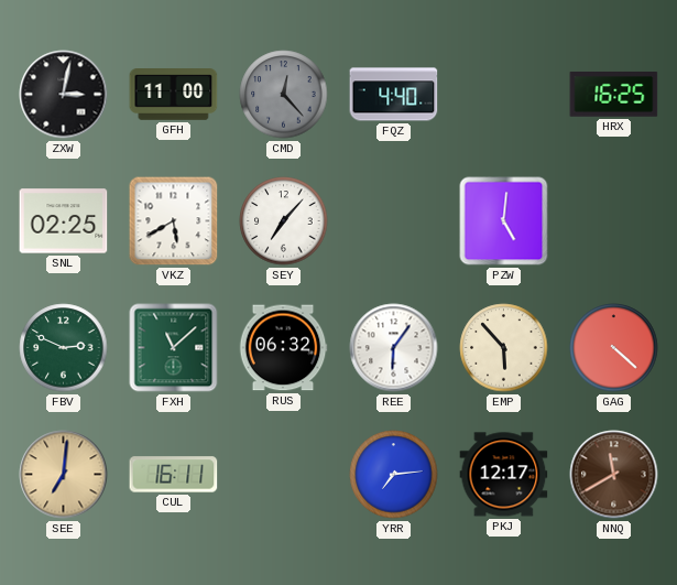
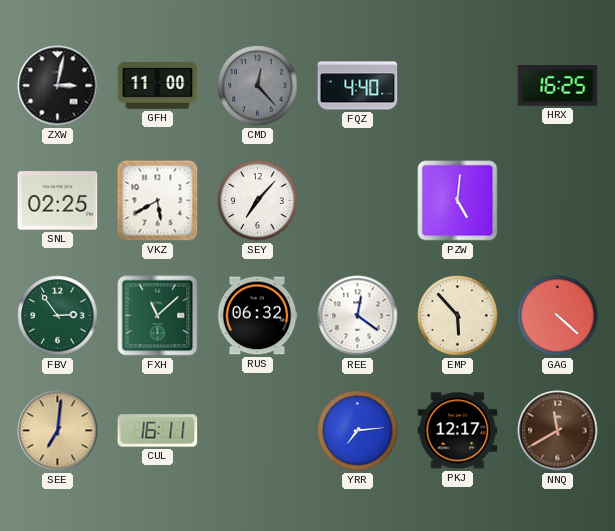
FBV: 2:49 -> 2:54 (58, 316)
REE: 6:06 -> 12:21 (358, 316)
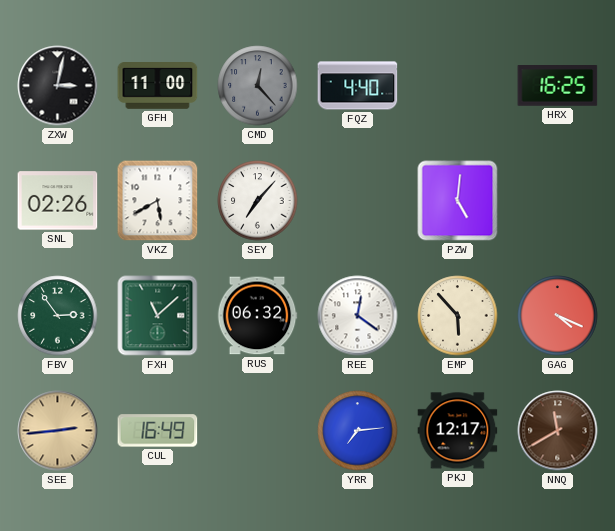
SNL: 02:25 -> 02:26 (58, 201)
GAG: 4:22 -> 4:19 (558, 316)
SEE: 7:01 -> 2:44 (58, 431)
CUL: 16:11 -> 16:49 (158, 431)
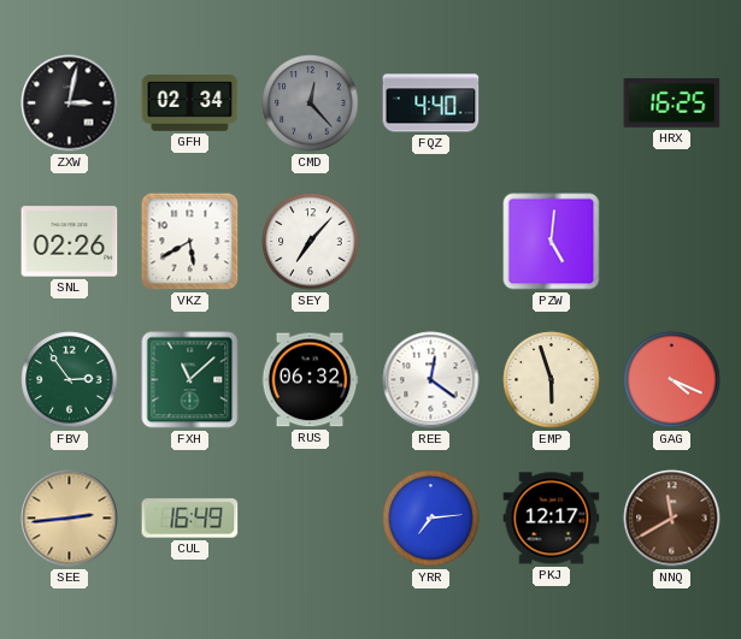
GFH: 11:00 -> 02:34 (190, 103)
EMP: 5:53 -> 5:57 (552, 380)
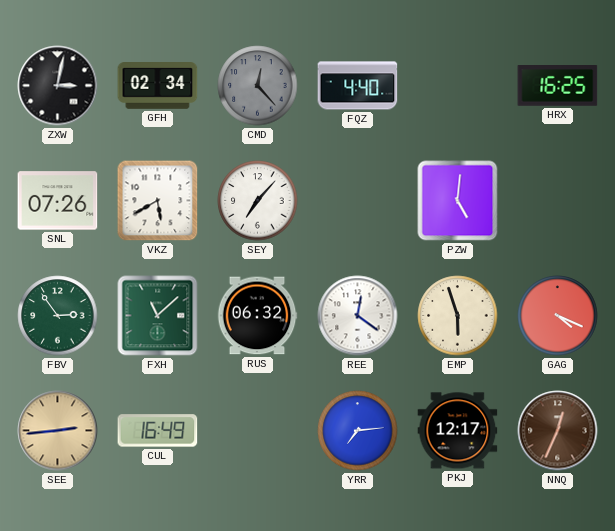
SNL: 02:26 -> 07:26 (58, 201)
NNQ: 11:40 -> 12:34 (558, 431)
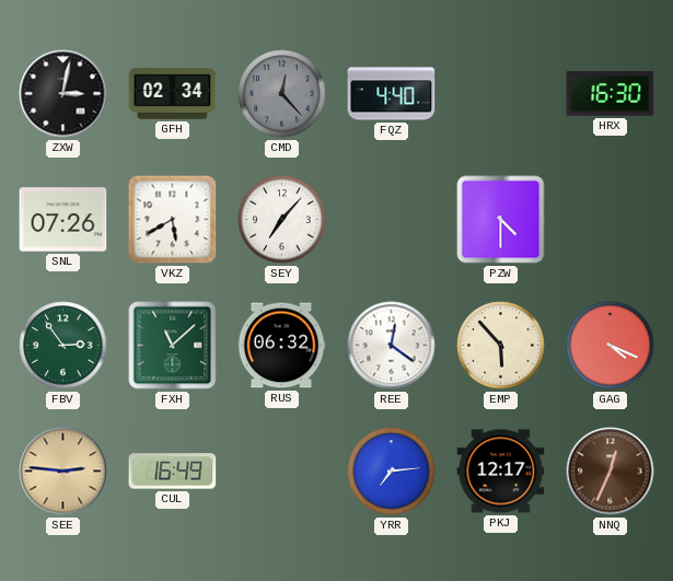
HRX: 16:25 -> 16:30 (611, 94)
PZW: 5:01 -> 4:30 (501, 220)
EMP: 5:57 -> 5:53 (501, 346)
SEE: 2:44 -> 2:46 (63, 472)
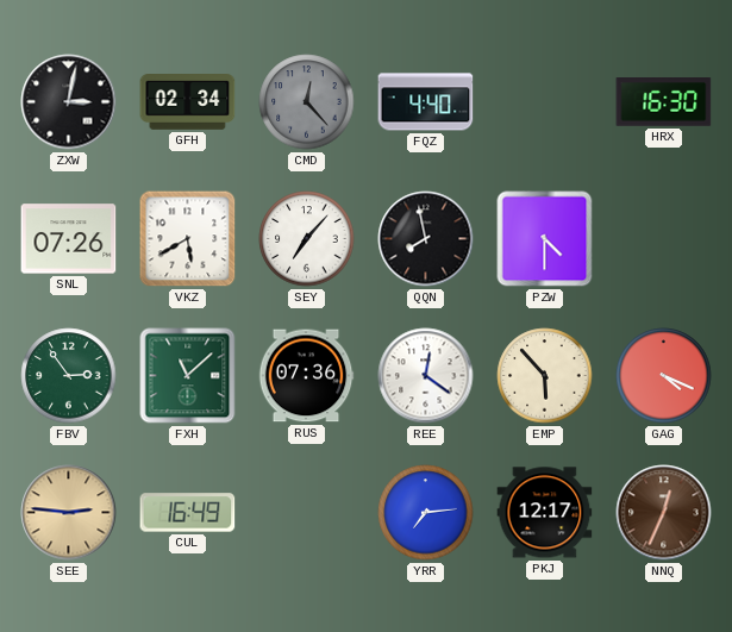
QQN: none -> 7:58 (426, 239)
RUS: 06:32 -> 07:36 (306, 376)
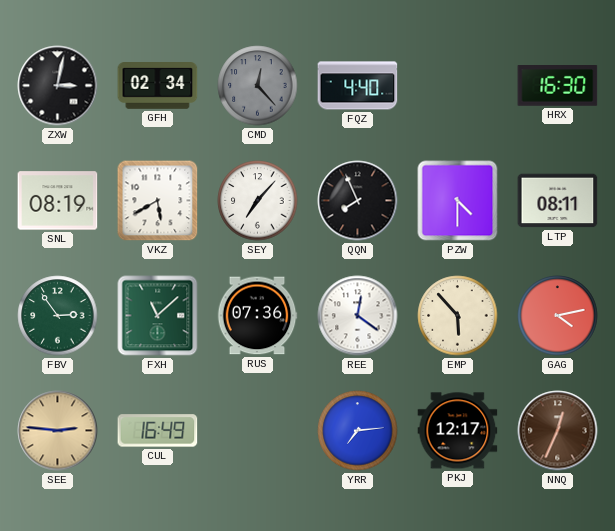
SNL: 07:26 -> 08:19 (58, 201)
QQN: 7:58 -> 7:56 (358, 201)
LTP: none -> 08:11 (558, 201)
GAG: 4:19 -> 4:13 (558, 316)
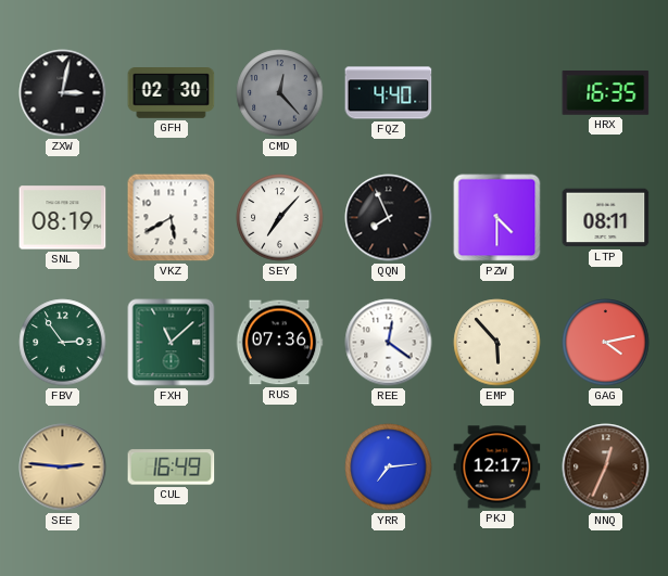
GFH: 02:34 -> 02:30 (172, 93)
HRX: 16:30 -> 16:35 (606, 93)
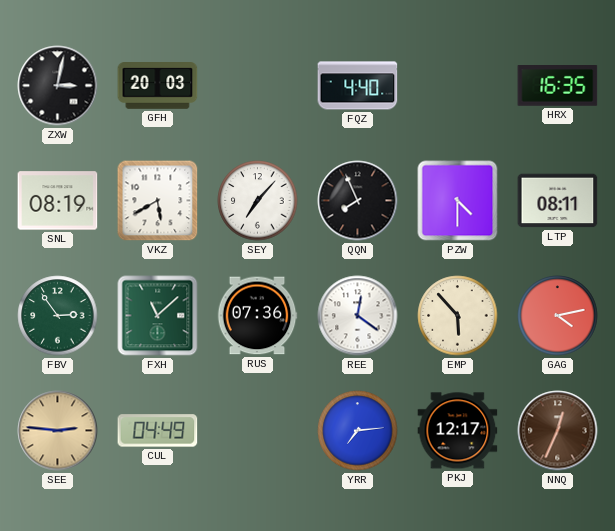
GFH: 02:30 -> 20:03 (158, 86)
CMD: 12:23 -> none (280, 93)
CUL: 16:49 -> 04:49 (158, 431)
